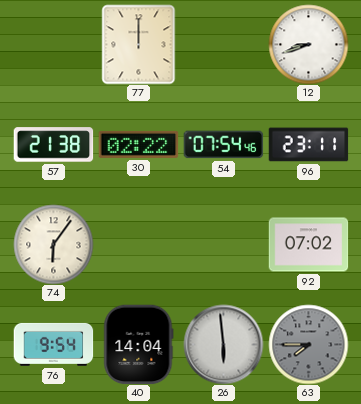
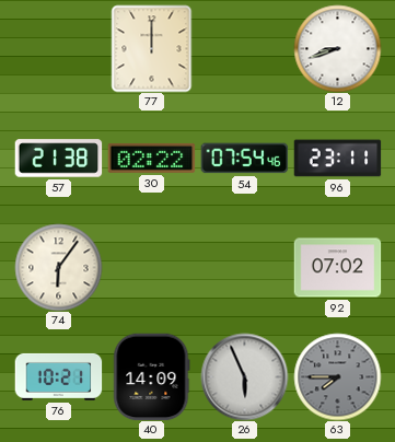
76: 9:54 -> 10:21 (58, 376)
40: 14:04 -> 14:09 (152, 376)
26: 5:59 -> 5:56 (244, 376)
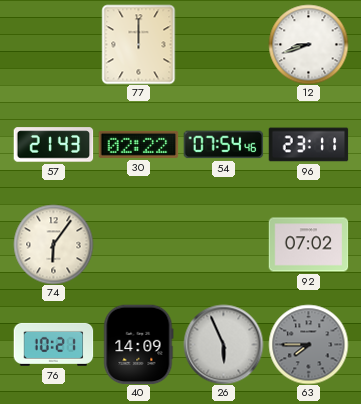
57: 21:38 -> 21:43 (53, 145)
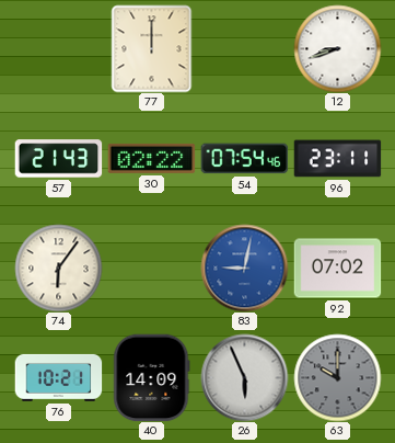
83: none -> 9:02 (244, 268)
63: 7:45 -> 10:00 (337, 377)
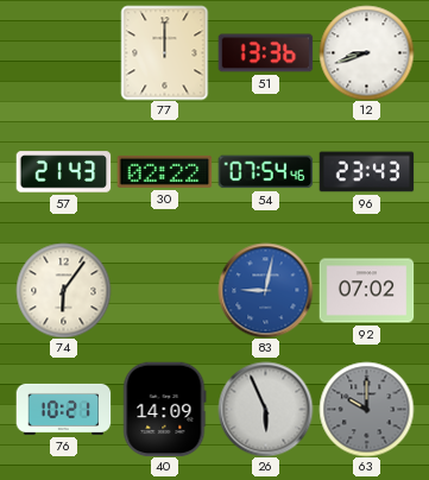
51: none -> 13:36 (265, 53)
96: 23:11 -> 23:43 (366, 172)
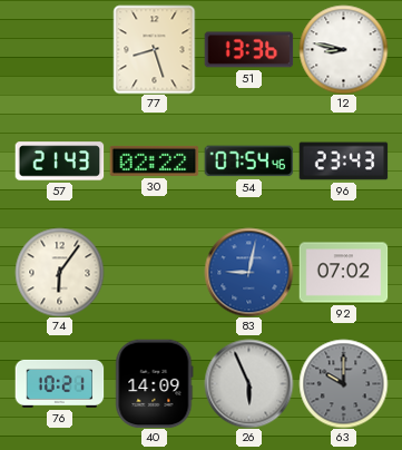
77: 12:00 -> 8:27 (155, 49)
12: 8:42 -> 8:47 (343, 49)
